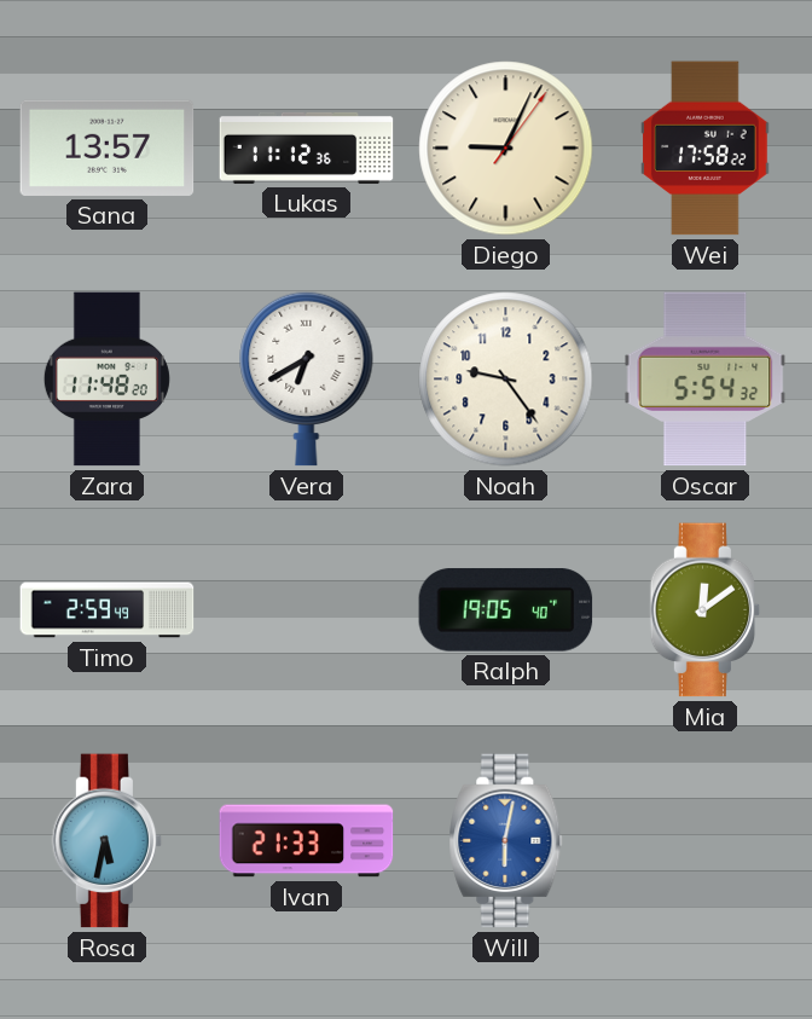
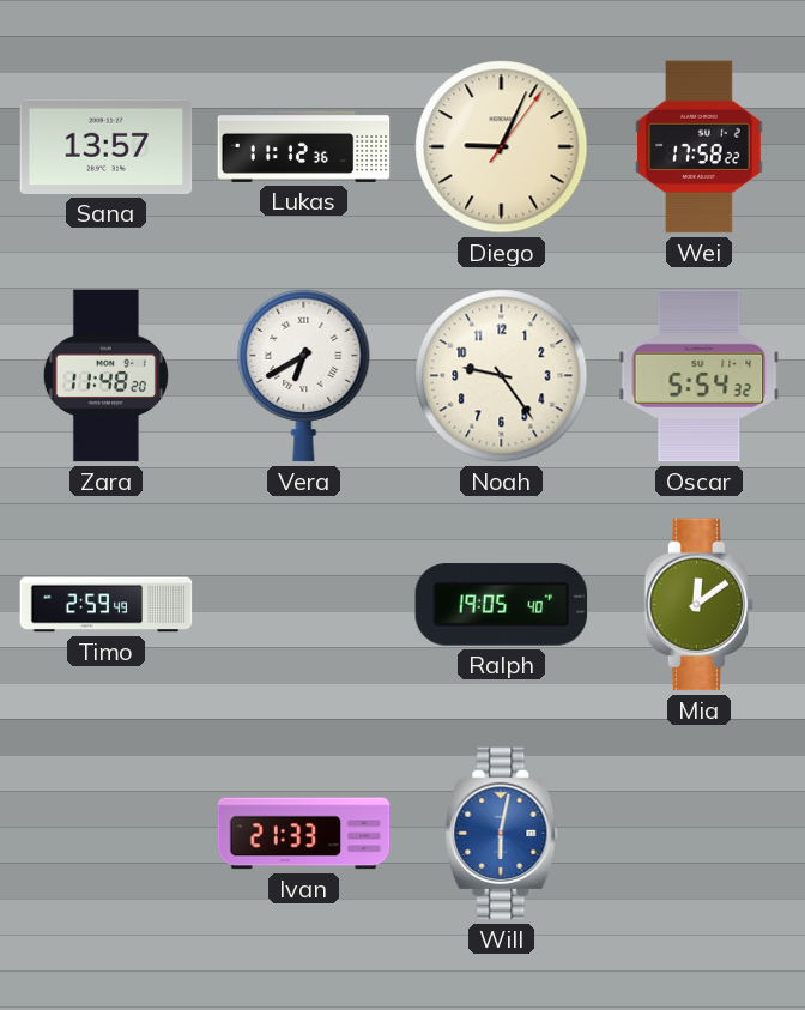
Rosa: 5:32 -> none (108, 841)
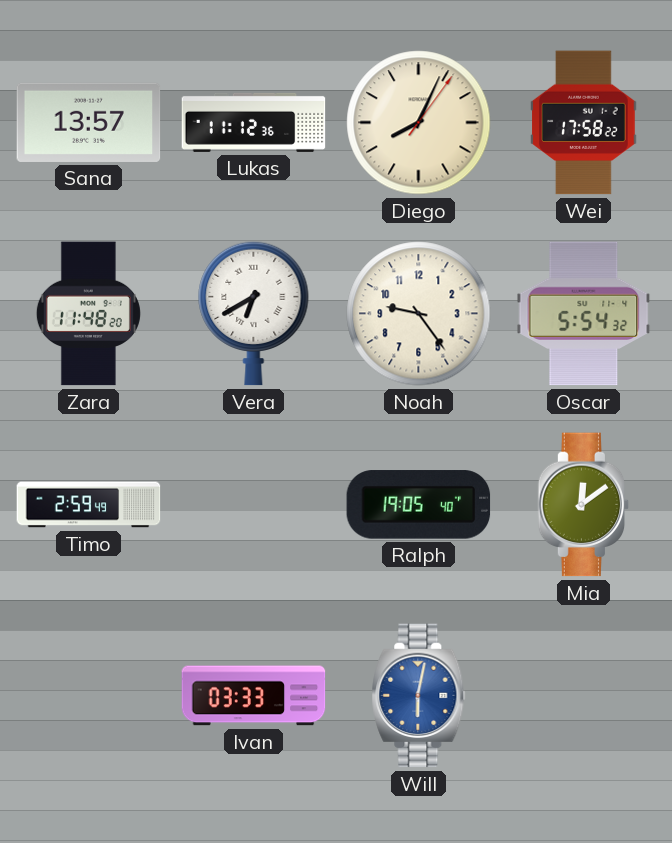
Diego: 9:04 -> 8:04 (419, 123)
Ivan: 21:33 -> 03:33 (254, 696)
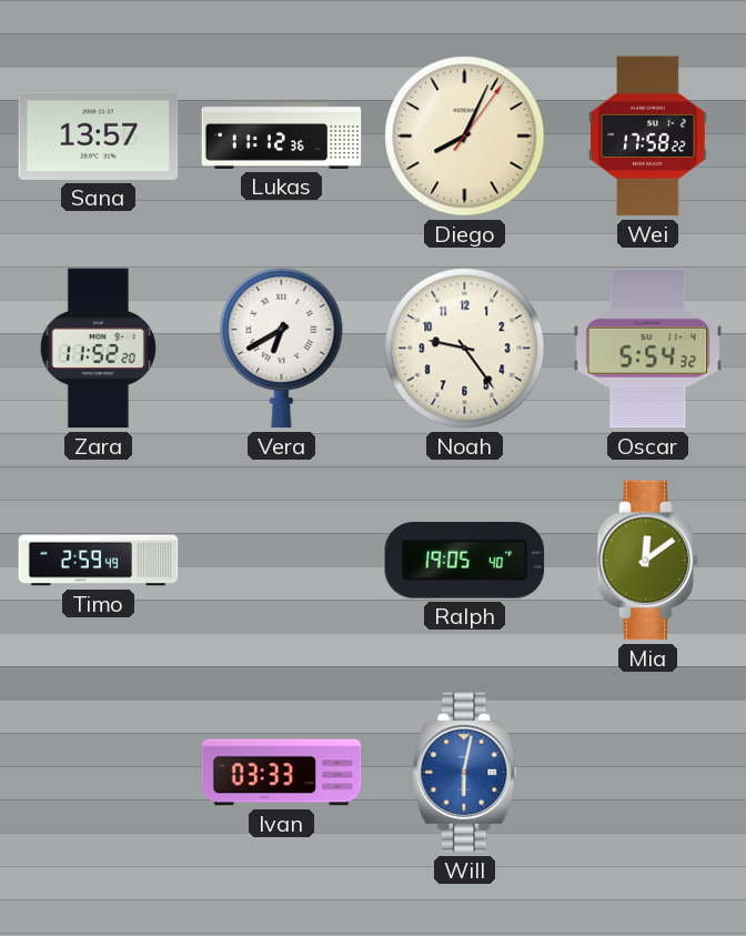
Zara: 11:48 -> 11:52 (98, 349)
